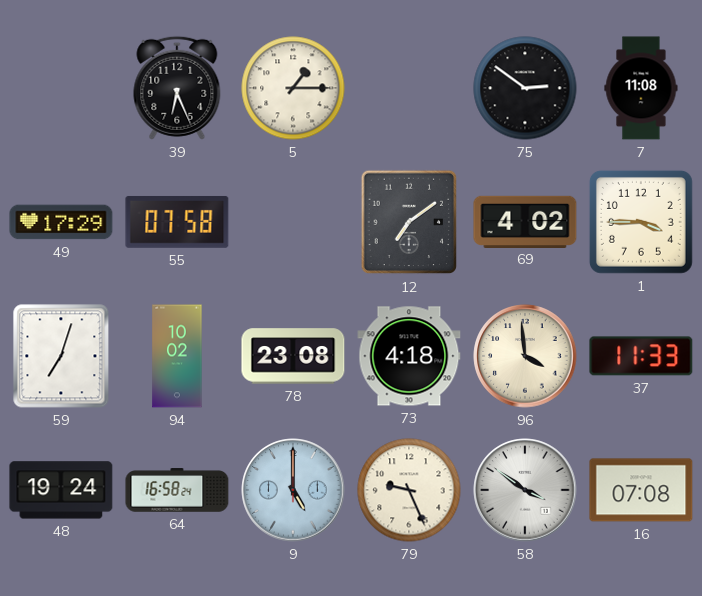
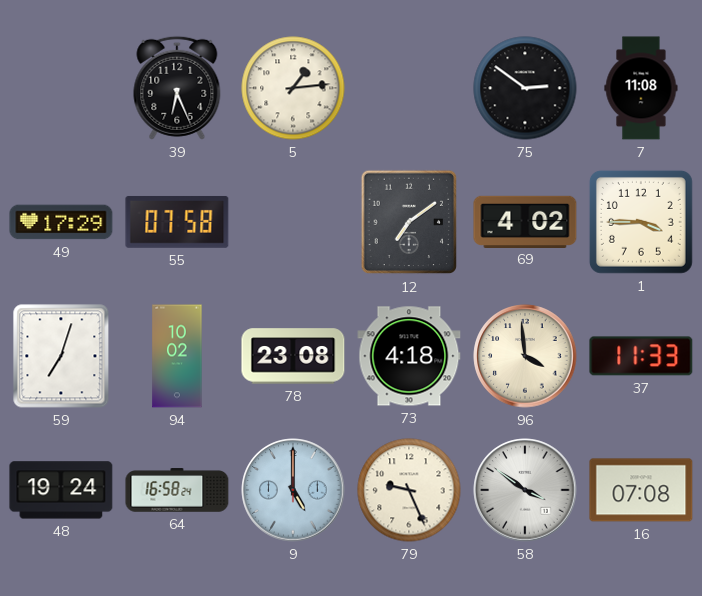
5: 1:15 -> 1:14 (293, 88)
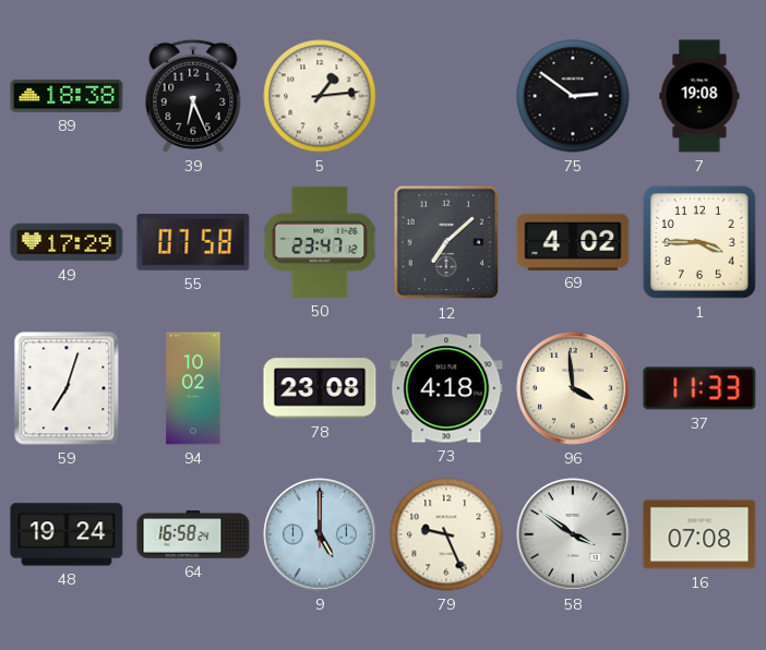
89: none -> 18:38 (67, 96)
7: 11:08 -> 19:08 (699, 96)
50: none -> 23:47 (320, 242)
12: 7:09 -> 7:08 (445, 242)
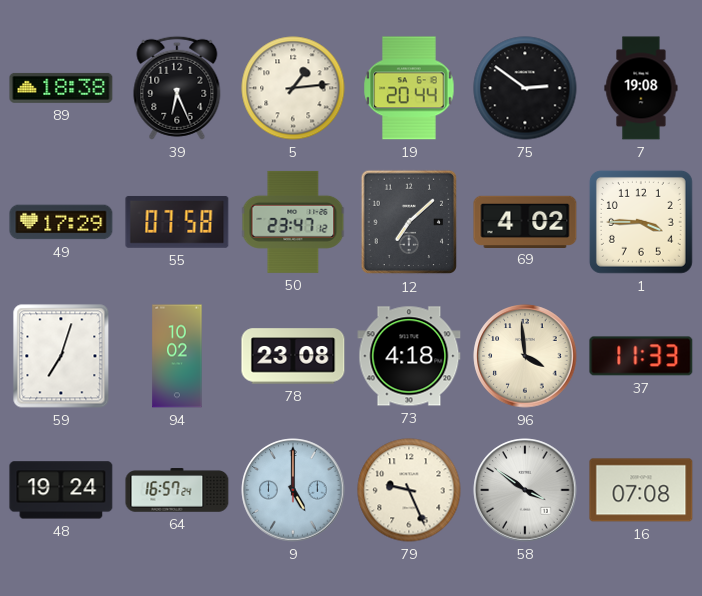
19: none -> 20:44 (409, 88)
64: 16:58 -> 16:57 (177, 490)
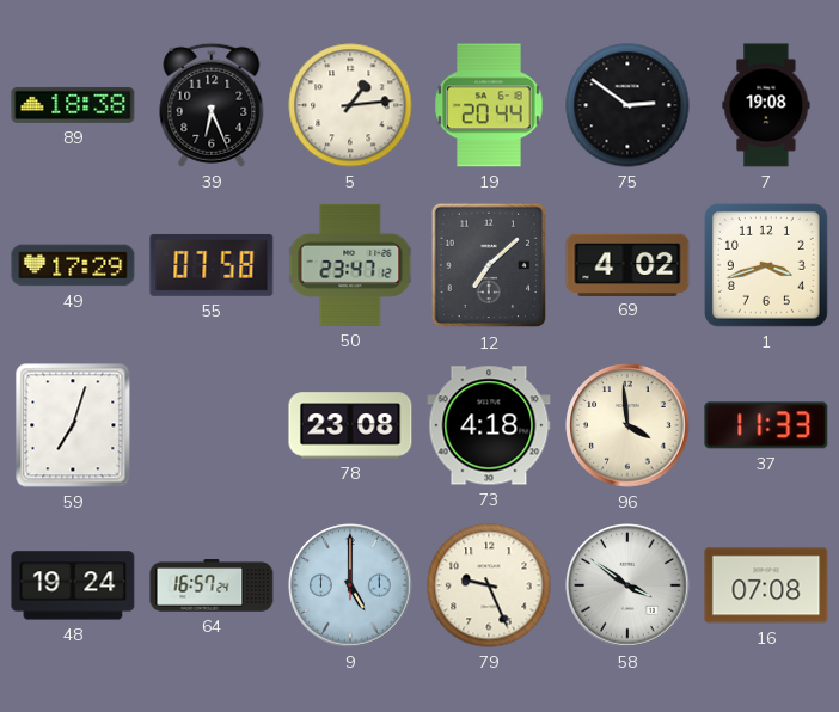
1: 3:45 -> 3:42 (766, 265)
94: 10:02 -> none (177, 356)
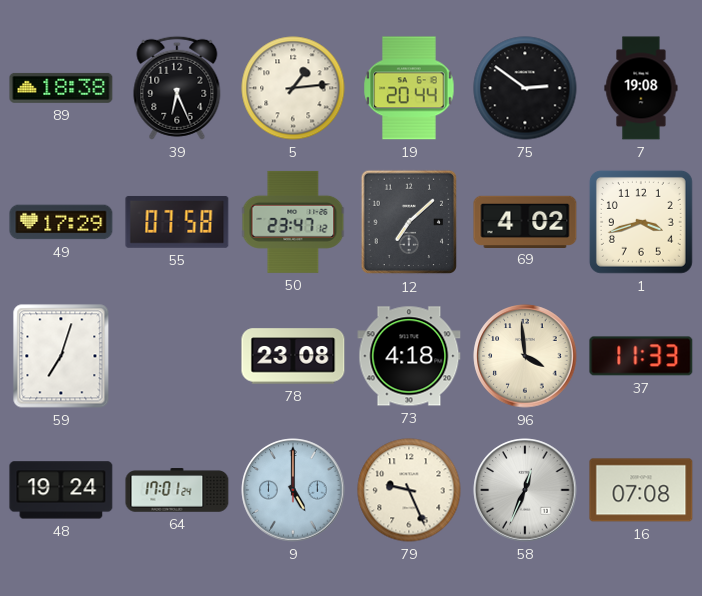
64: 16:57 -> 17:01 (177, 490)
58: 3:51 -> 12:34 (525, 490)
